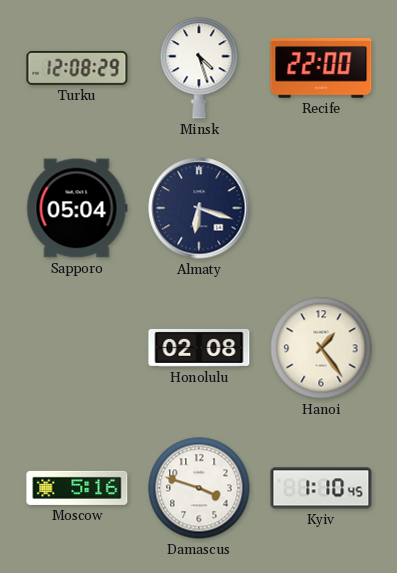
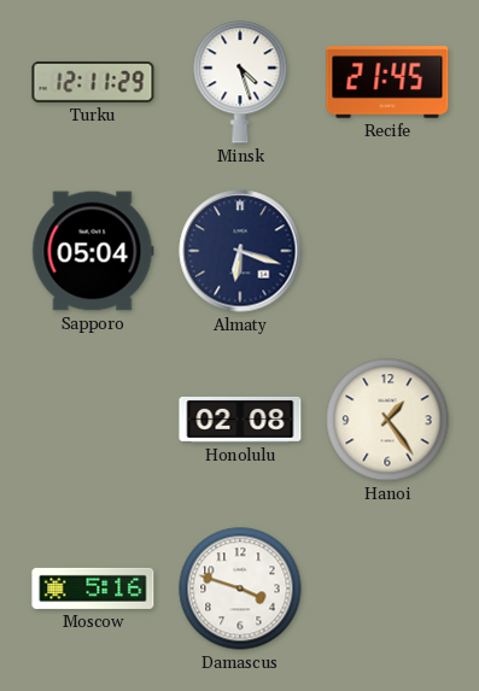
Turku: 12:08 -> 12:11 (93, 82)
Recife: 22:00 -> 21:45 (387, 82)
Kyiv: 1:10 -> none (321, 488)
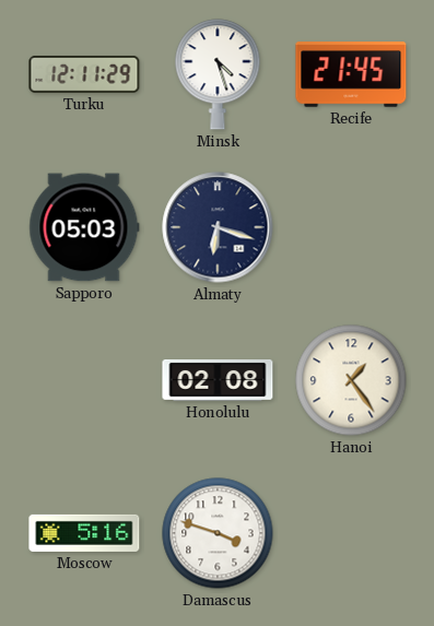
Sapporo: 05:04 -> 05:03 (84, 227)
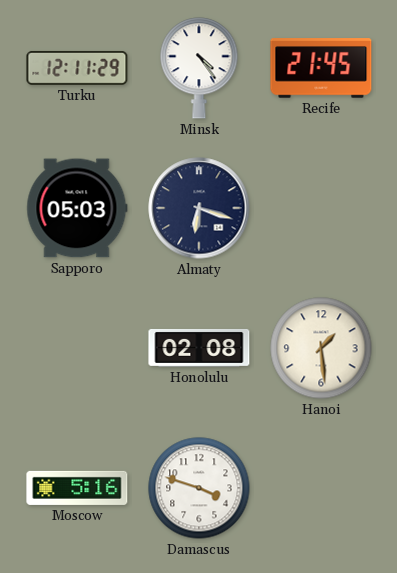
Minsk: 4:27 -> 4:24 (199, 68)
Hanoi: 1:24 -> 1:29 (321, 348)
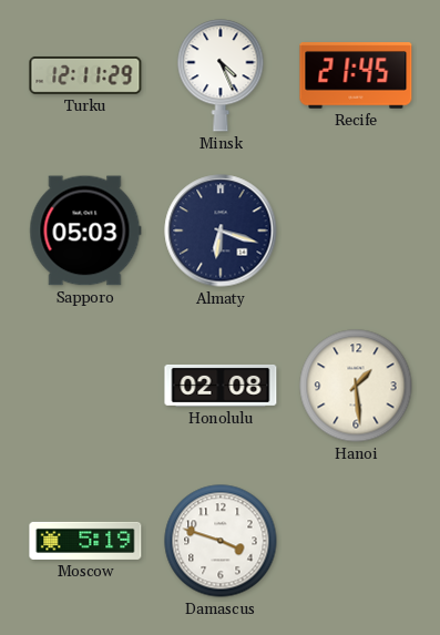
Minsk: 4:24 -> 4:26 (221, 75)
Moscow: 5:16 -> 5:19 (85, 541)
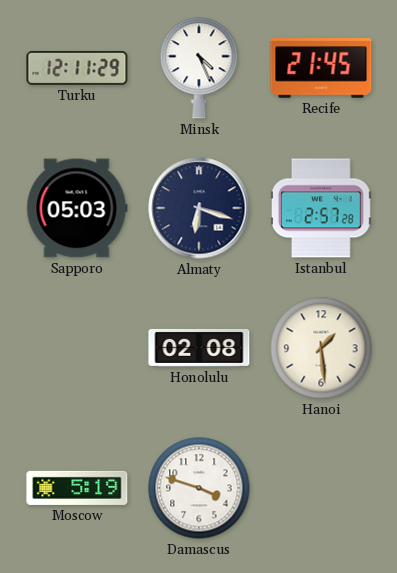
Istanbul: none -> 2:57 (322, 208)
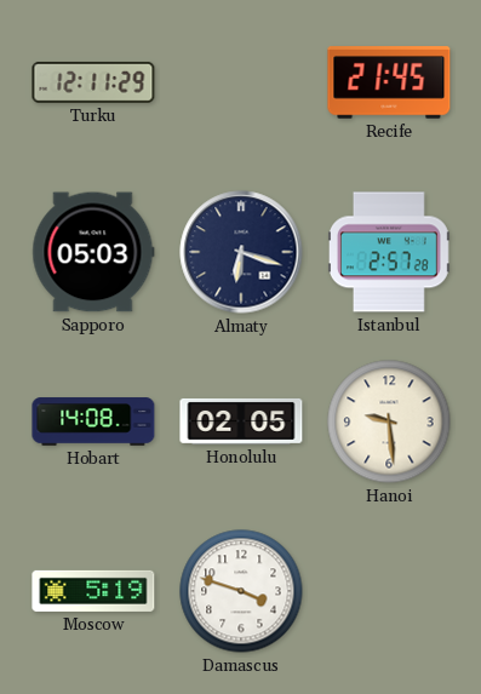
Minsk: 4:26 -> none (199, 68)
Hobart: none -> 14:08 (93, 421)
Honolulu: 02:08 -> 02:05 (241, 421)
Hanoi: 1:29 -> 9:29 (389, 421)
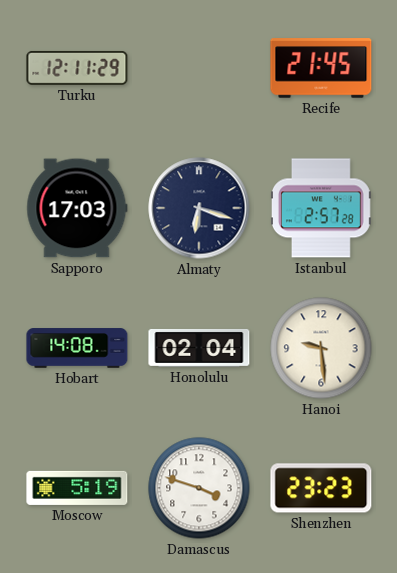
Sapporo: 05:03 -> 17:03 (77, 208)
Honolulu: 02:05 -> 02:04 (199, 348)
Shenzhen: none -> 23:23 (321, 488)
